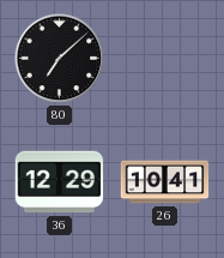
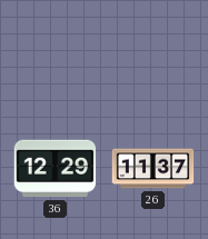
80: 7:08 -> none (60, 59)
26: 10:41 -> 11:37 (153, 169)
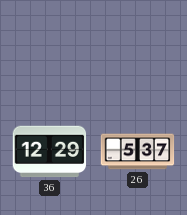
26: 11:37 -> 5:37 (138, 152)
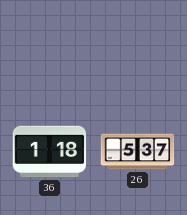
36: 12:29 -> 1:18 (50, 152)
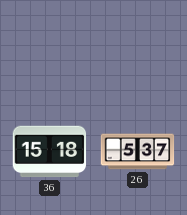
36: 1:18 -> 15:18 (50, 152)
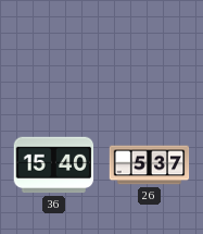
36: 15:18 -> 15:40 (54, 165)
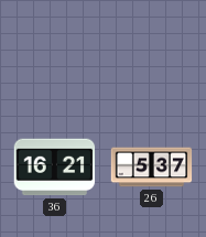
36: 15:40 -> 16:21 (55, 168)
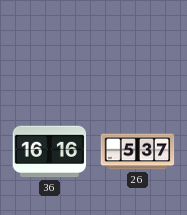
36: 16:21 -> 16:16 (50, 152)
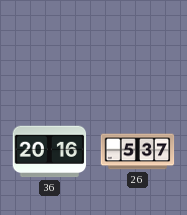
36: 16:16 -> 20:16 (50, 152)
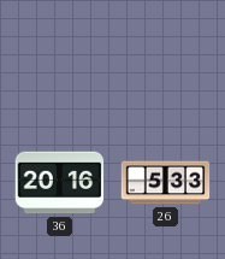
26: 5:37 -> 5:33 (166, 183)
